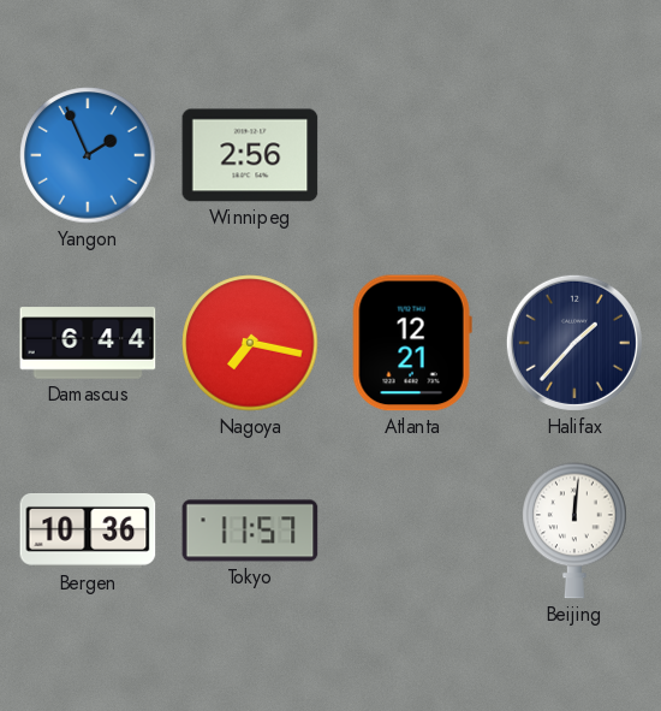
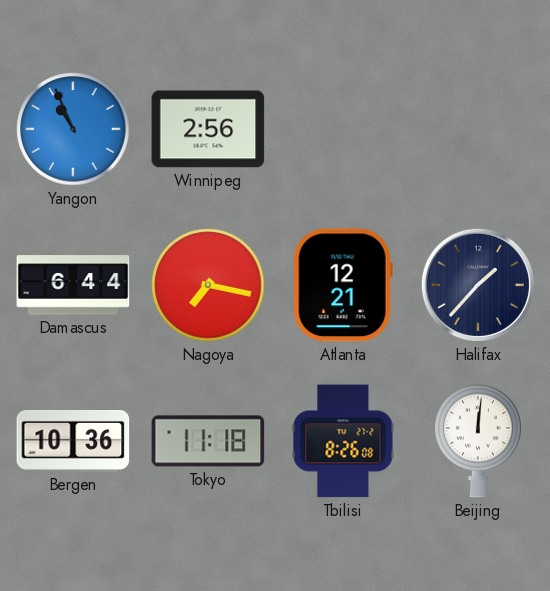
Yangon: 1:56 -> 10:56 (73, 129)
Tokyo: 11:57 -> 11:18 (208, 441)
Tbilisi: none -> 8:26 (343, 441)
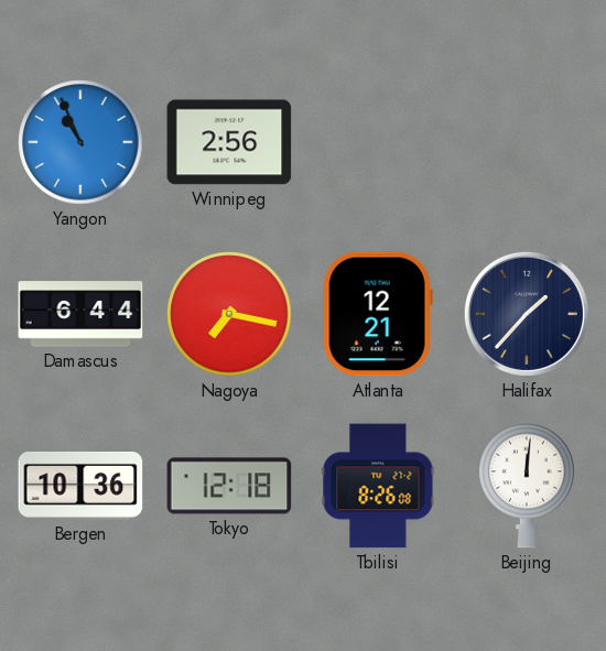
Tokyo: 11:18 -> 12:18 (229, 486)
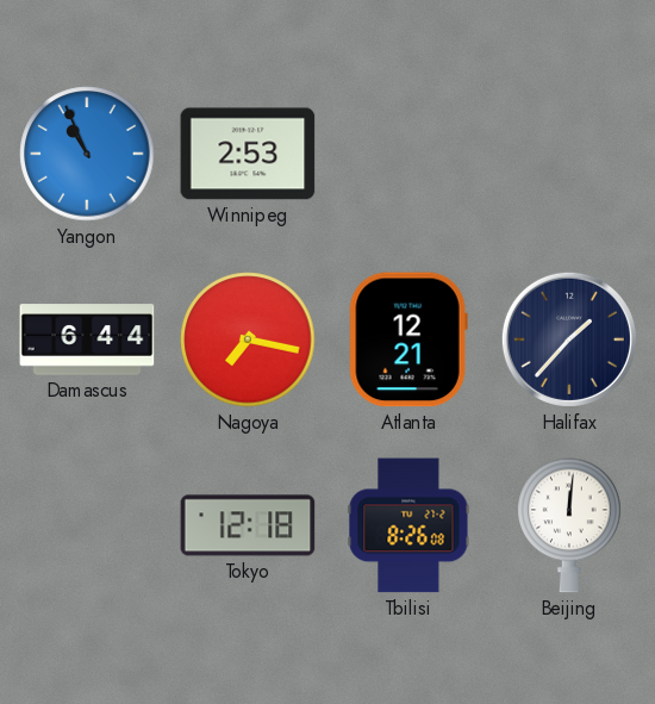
Winnipeg: 2:56 -> 2:53 (248, 154)
Bergen: 10:36 -> none (80, 487)
